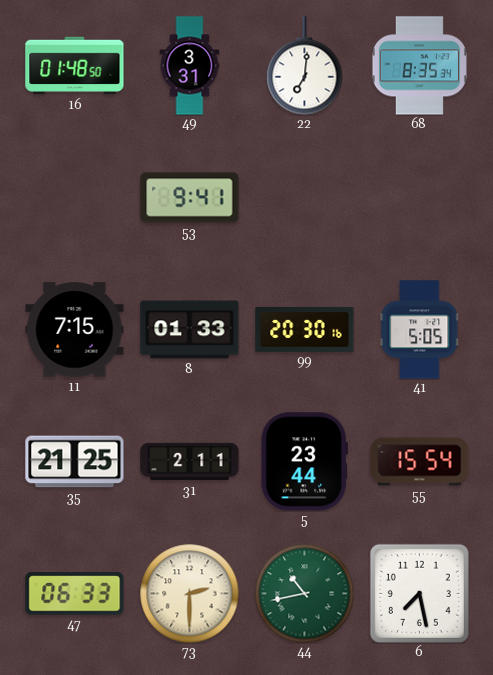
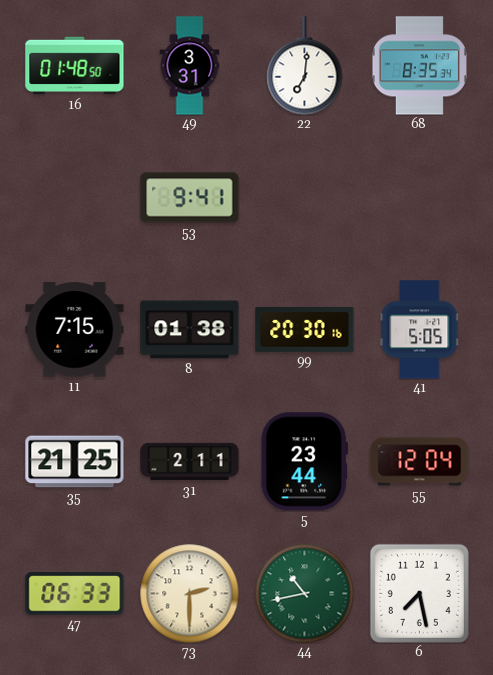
8: 01:33 -> 01:38 (190, 330)
55: 15:54 -> 12:04 (420, 462)
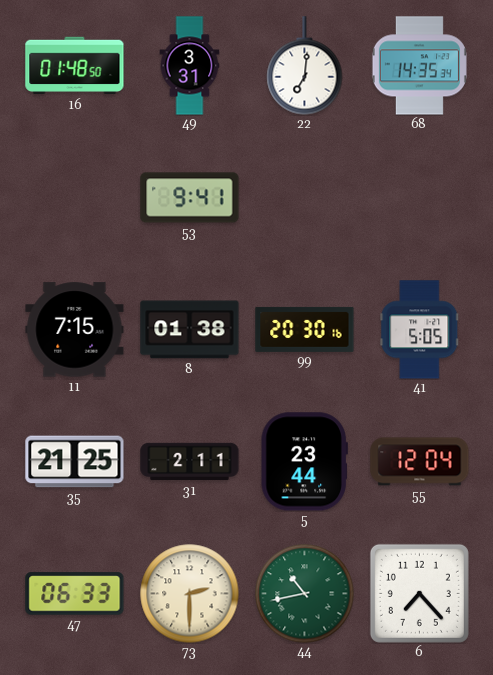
68: 8:35 -> 14:35 (419, 66)
6: 7:28 -> 7:23 (419, 593)
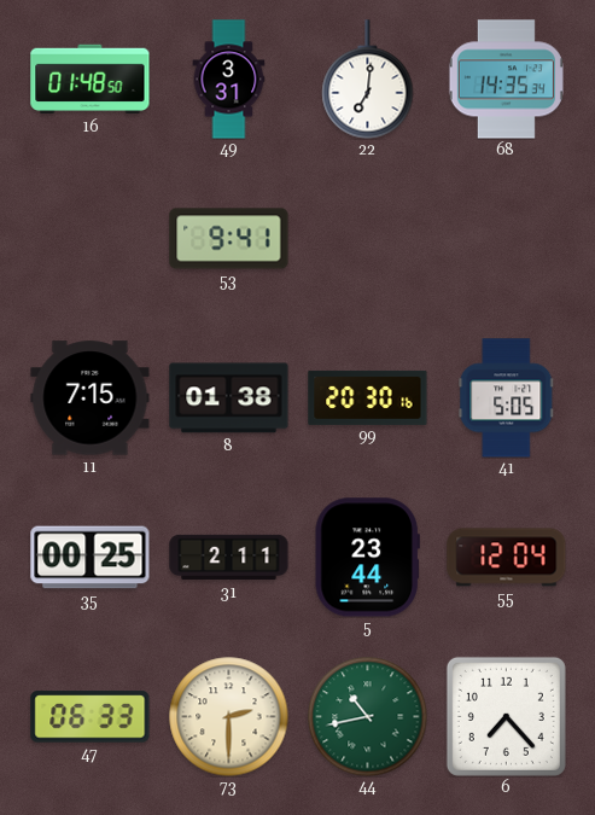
35: 21:25 -> 00:25 (91, 558)
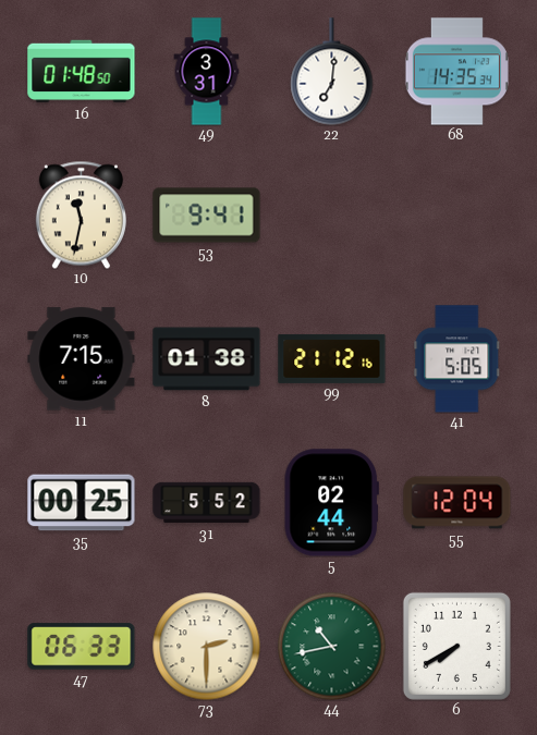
10: none -> 11:32 (81, 215)
99: 20:30 -> 21:12 (332, 358)
31: 2:11 -> 5:52 (207, 503)
5: 23:44 -> 02:44 (331, 503)
6: 7:23 -> 7:40 (456, 646)
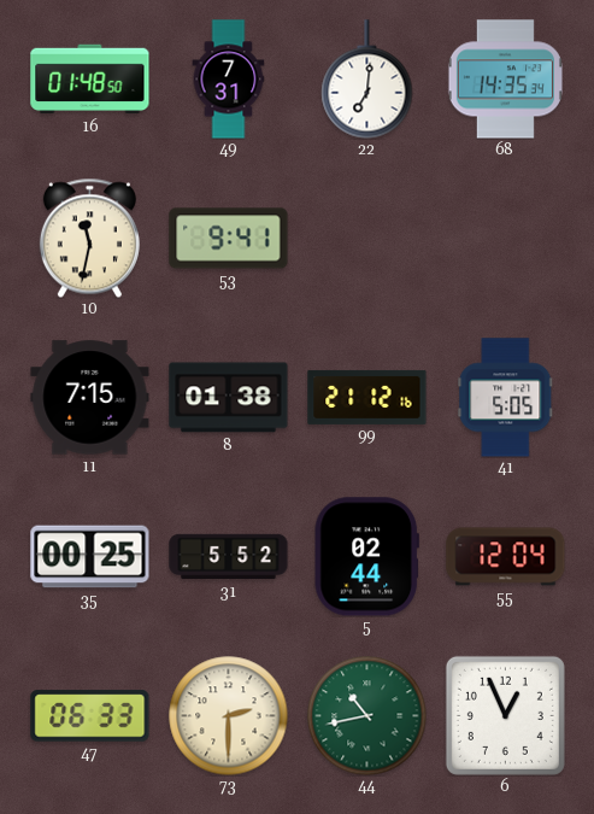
49: 3:31 -> 7:31 (229, 80)
6: 7:40 -> 12:56 (505, 715)
